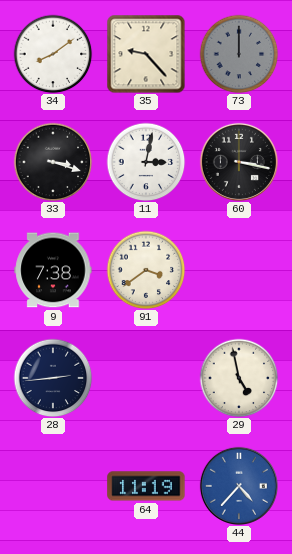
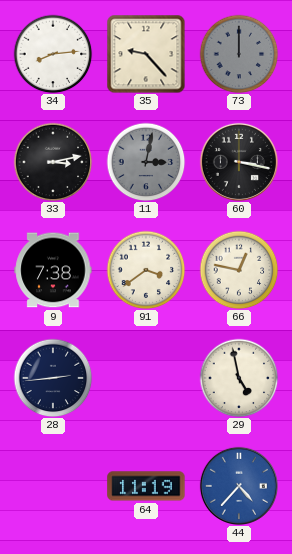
34: 8:09 -> 8:14 (53, 54)
33: 3:18 -> 3:13 (53, 162)
11 dial: white -> grey (146, 162)
66: none -> 12:47 (239, 270)
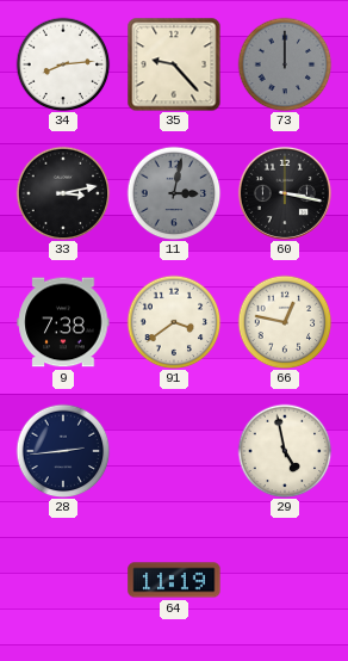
44: 4:37 -> none (239, 486)
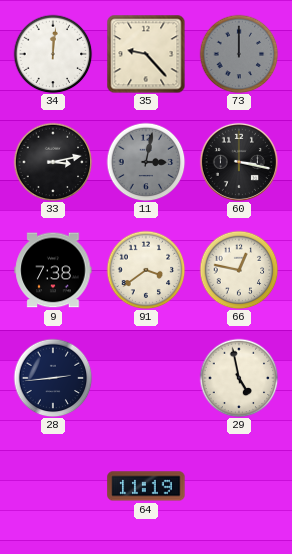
34: 8:14 -> 12:01 (53, 54)
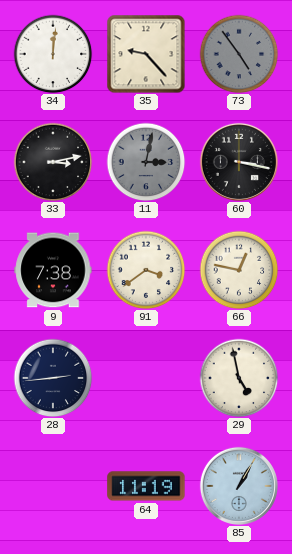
73: 12:00 -> 4:54 (239, 54)
85: none -> 1:05 (239, 486)
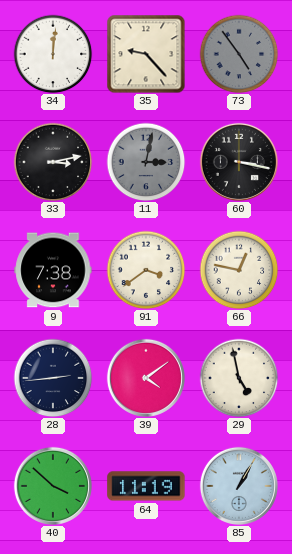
39: none -> 4:09 (146, 378)
40: none -> 3:52 (53, 486)
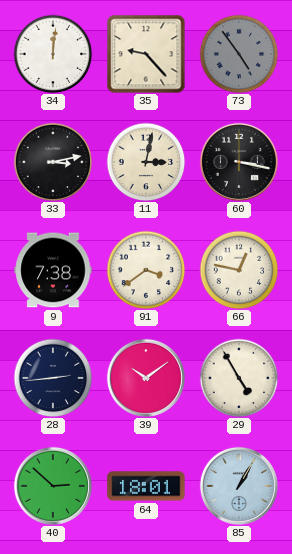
11 dial: grey -> cream (146, 162)
39: 4:09 -> 10:09 (146, 378)
29: 4:58 -> 4:55 (239, 378)
40: 3:52 -> 2:52 (53, 486)
64: 11:19 -> 18:01 (146, 486)
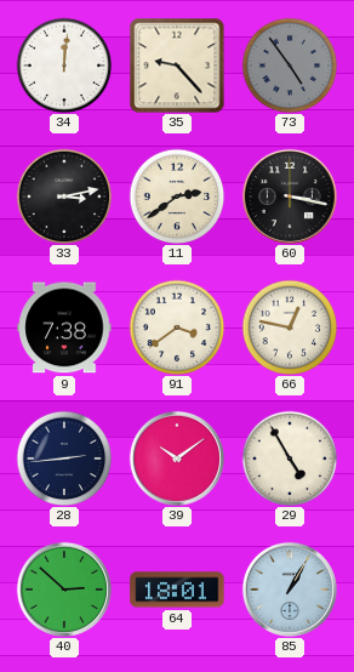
11: 3:02 -> 2:39 (177, 197)
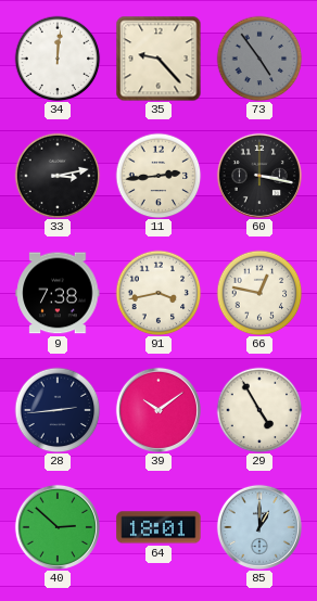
11: 2:39 -> 2:44 (158, 176)
91: 3:39 -> 3:43 (158, 293)
85: 1:05 -> 1:00 (259, 527)
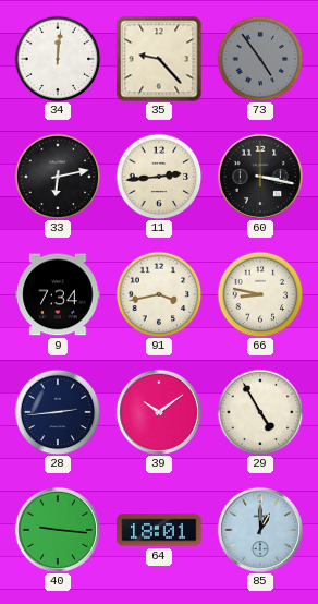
33: 3:13 -> 6:13 (58, 177)
9: 7:38 -> 7:34 (58, 294)
66: 12:47 -> 8:47 (260, 294)
40: 2:52 -> 9:16 (58, 530)
